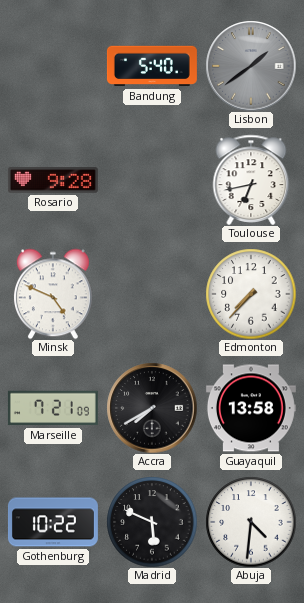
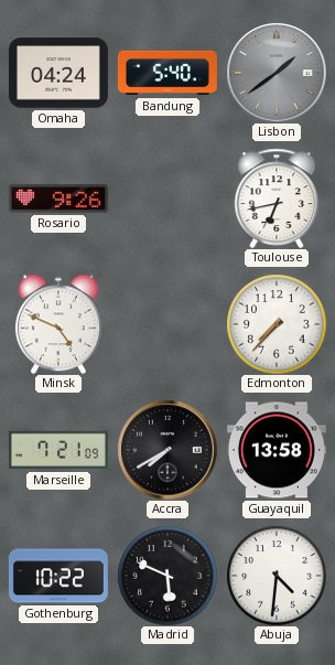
Omaha: none -> 04:24 (58, 73)
Rosario: 9:28 -> 9:26 (58, 199)
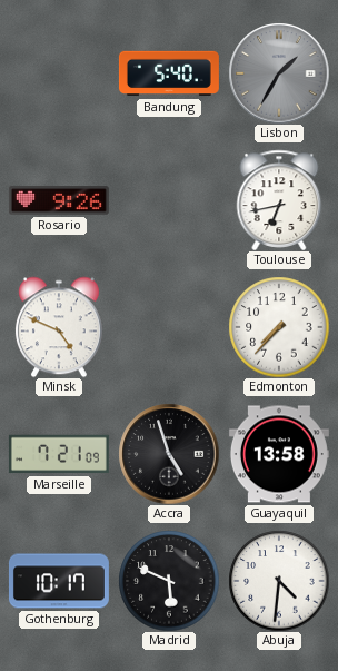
Omaha: 04:24 -> none (58, 73)
Lisbon: 1:39 -> 1:35 (279, 73)
Accra: 7:40 -> 4:57 (169, 454)
Gothenburg: 10:22 -> 10:17 (59, 581)
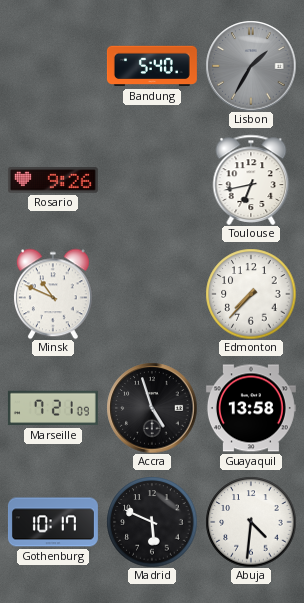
Minsk: 4:49 -> 10:49 (53, 294)
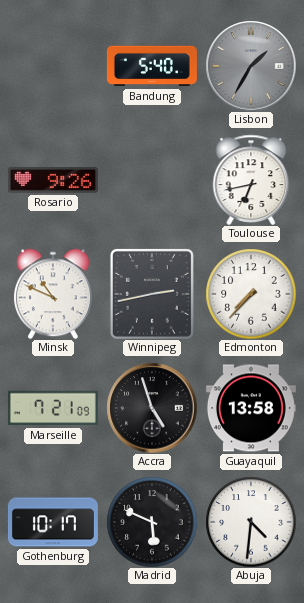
Winnipeg: none -> 2:43 (152, 294)
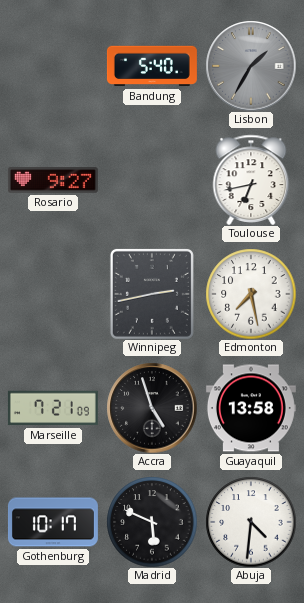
Rosario: 9:26 -> 9:27 (53, 180)
Minsk: 10:49 -> none (53, 294)
Edmonton: 7:37 -> 7:28 (251, 294)
